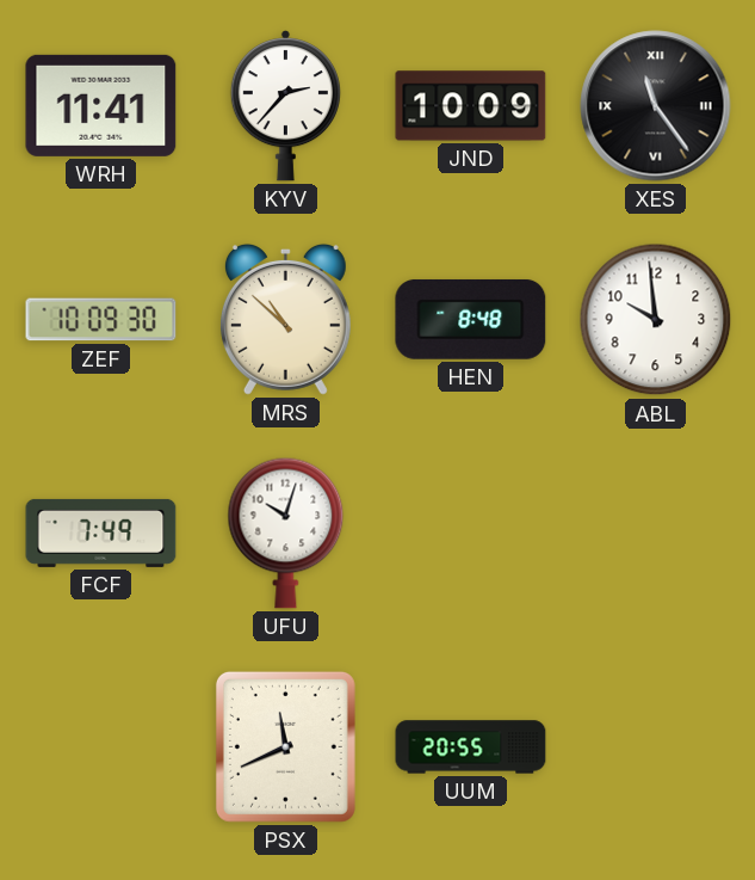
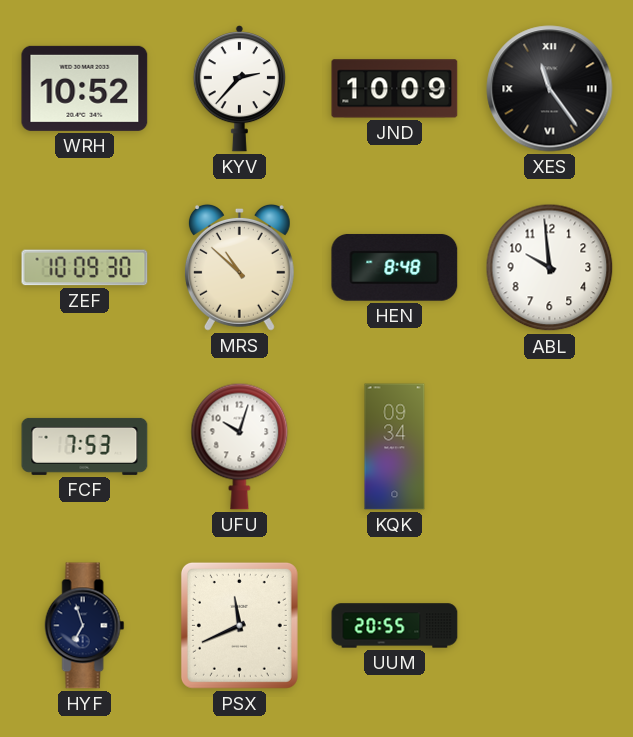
WRH: 11:41 -> 10:52 (85, 88)
FCF: 7:49 -> 7:53 (85, 446)
KQK: none -> 09:34 (395, 447)
HYF: none -> 6:57 (85, 626)
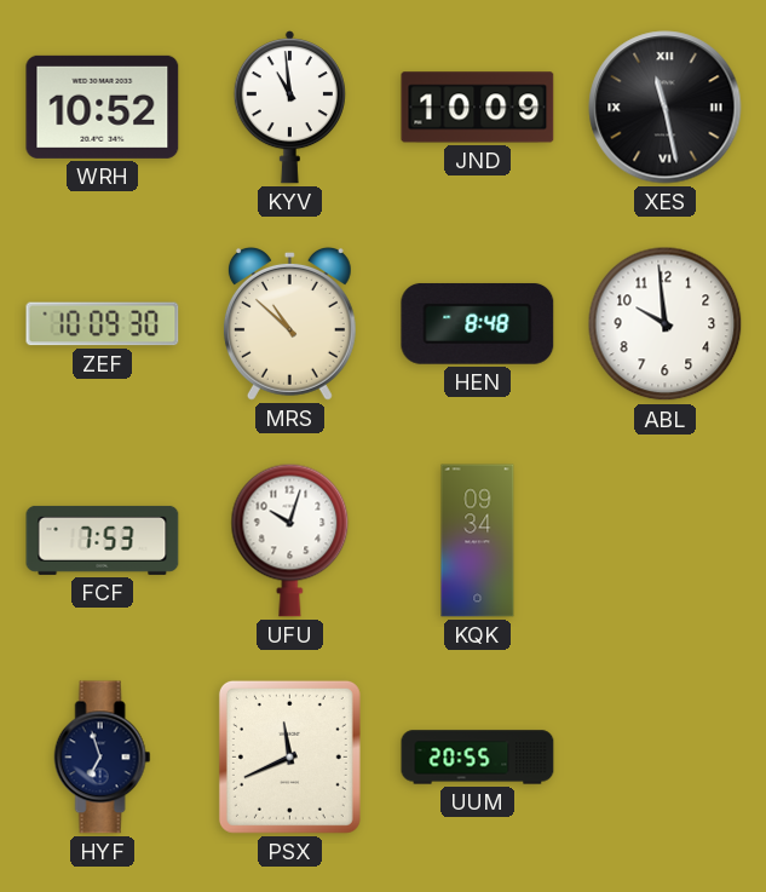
KYV: 2:37 -> 10:59 (289, 108)
XES: 11:24 -> 11:28 (666, 108)
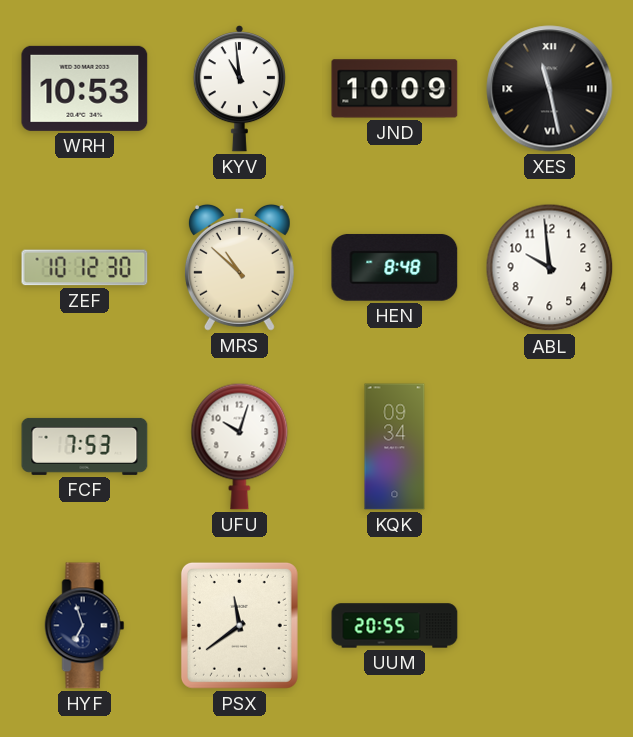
WRH: 10:52 -> 10:53 (85, 88)
ZEF: 10:09 -> 10:12 (85, 268)
PSX: 11:41 -> 11:39 (239, 625)
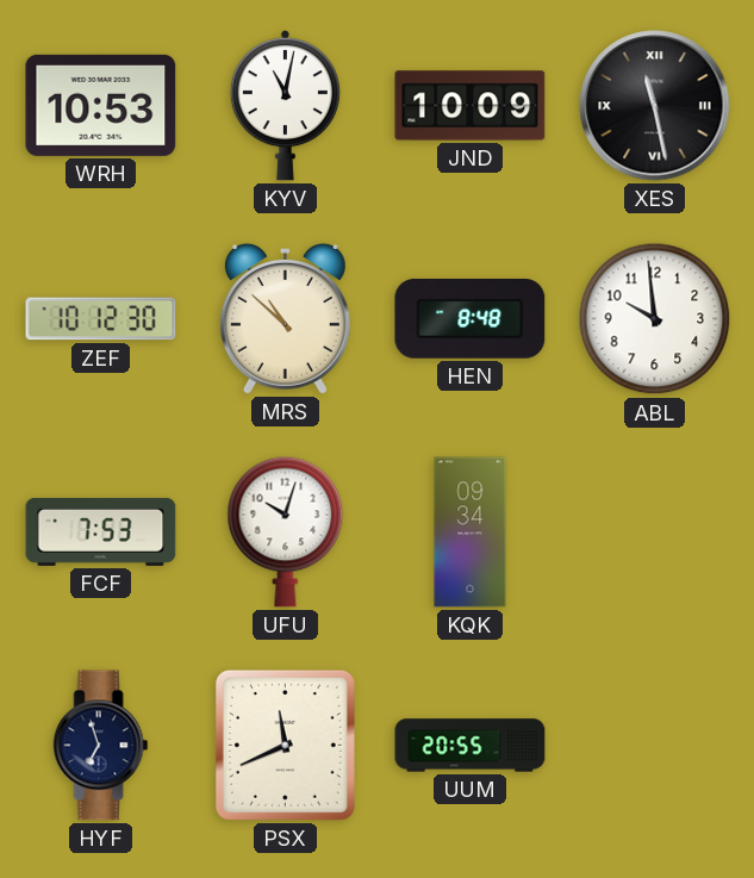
KYV: 10:59 -> 11:02 (285, 106)
PSX: 11:39 -> 11:41 (285, 745)
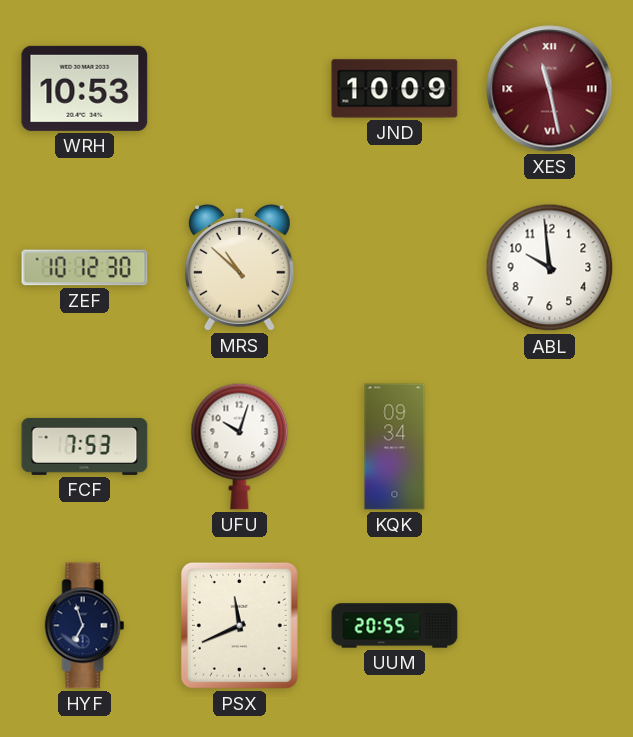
KYV: 11:02 -> none (285, 106)
XES dial: black -> burgundy (550, 89)
HEN: 8:48 -> none (471, 318)
